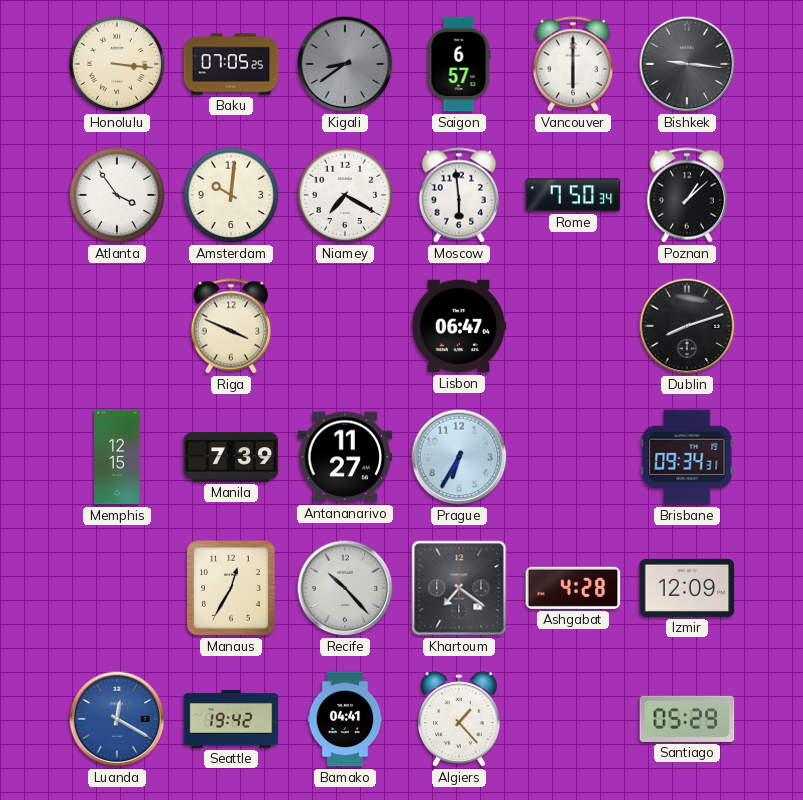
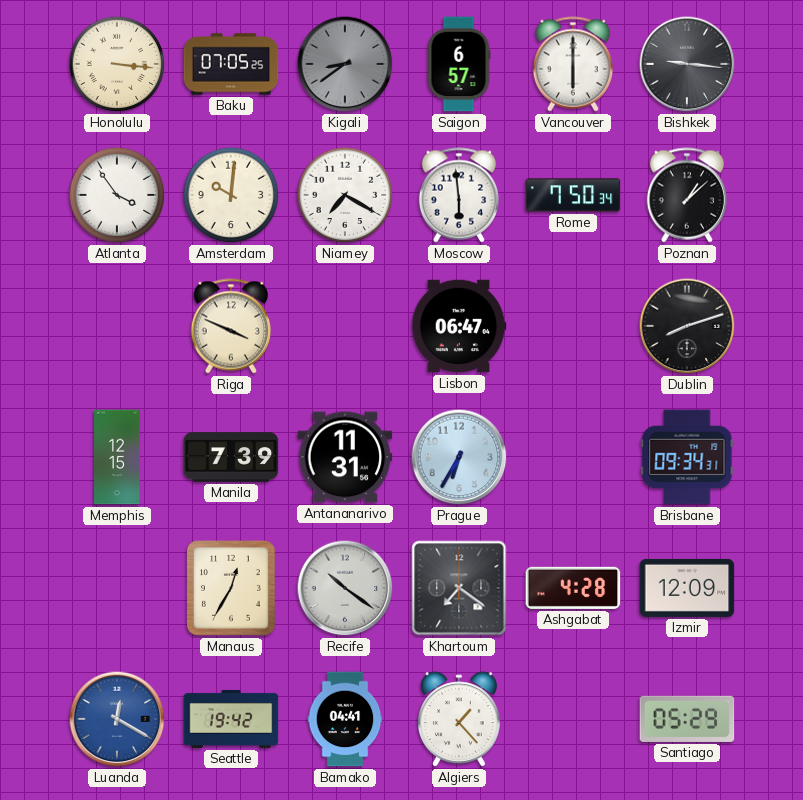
Antananarivo: 11:27 -> 11:31 (345, 457)
Recife: 10:23 -> 10:21 (345, 588)
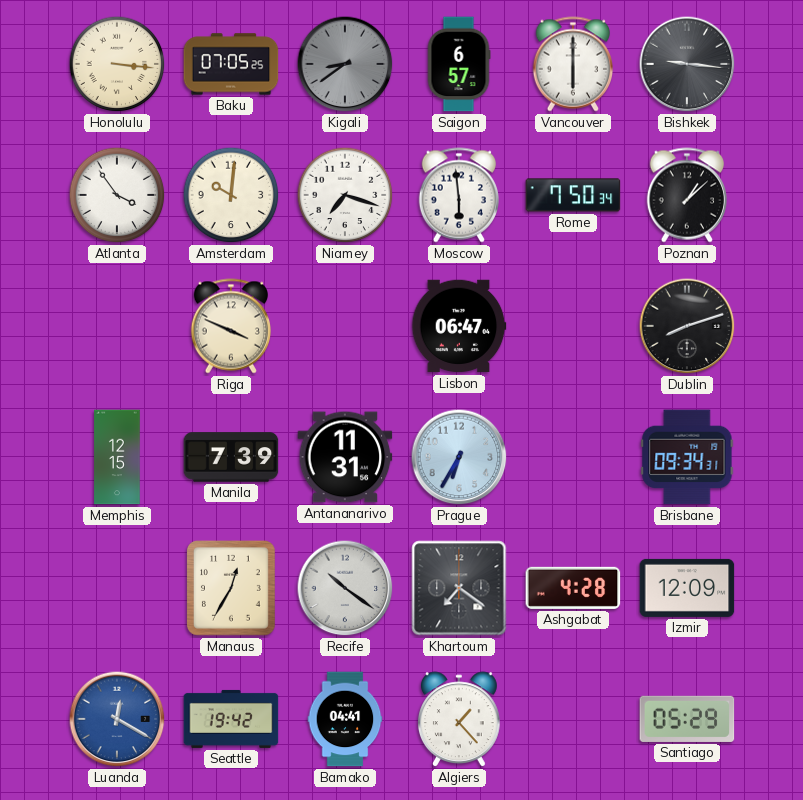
Niamey: 7:20 -> 7:18 (345, 195)
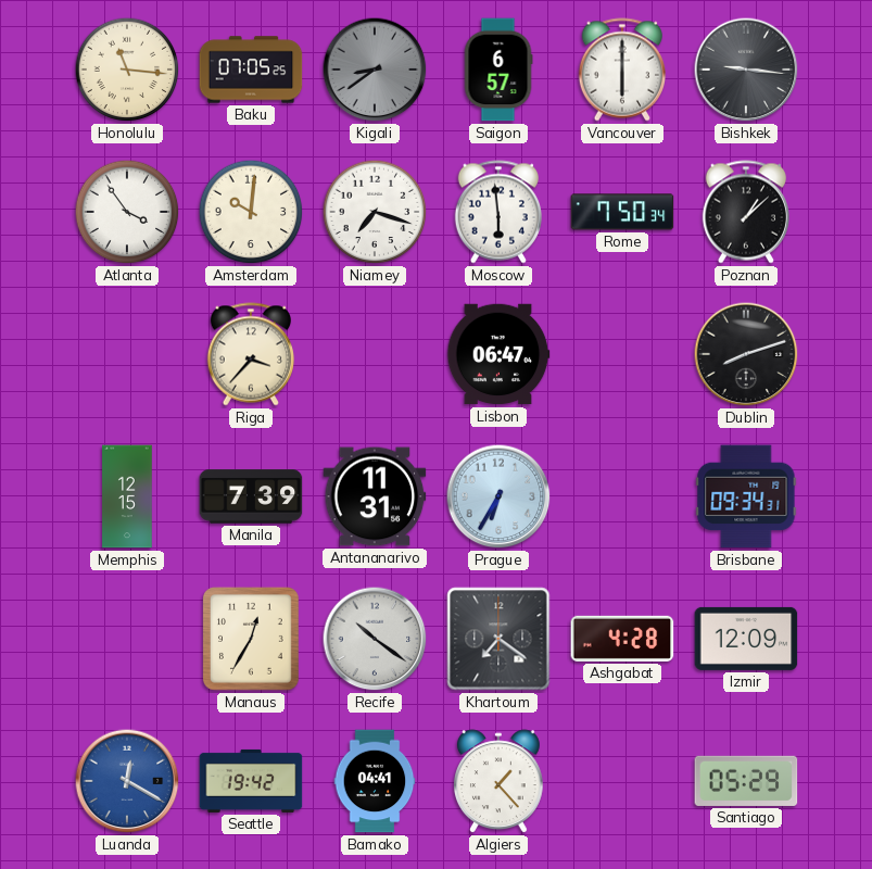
Honolulu: 3:16 -> 11:16 (127, 70)
Riga: 3:49 -> 3:37 (250, 354)
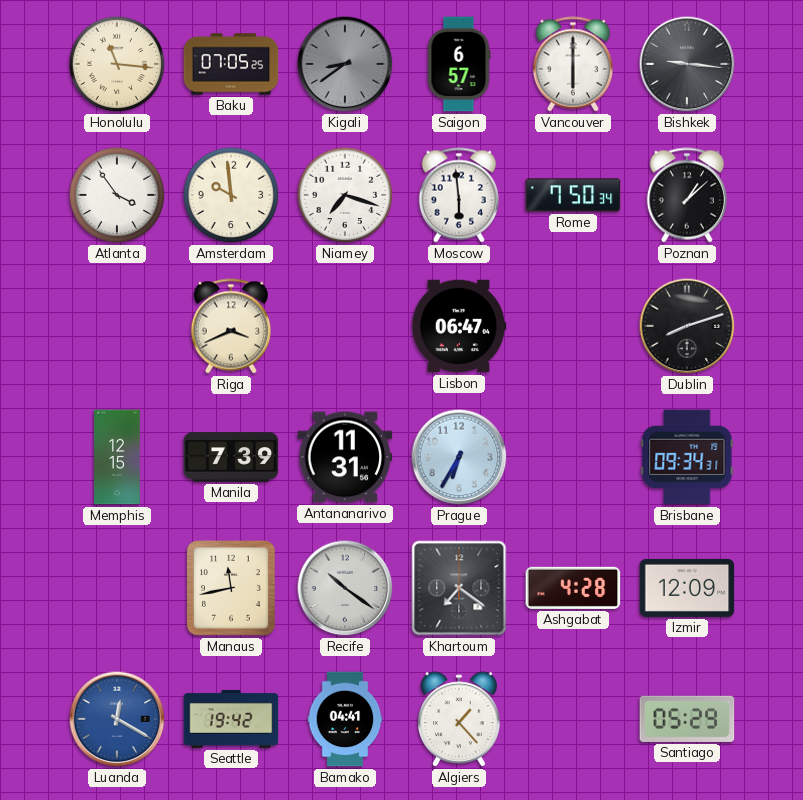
Amsterdam: 10:01 -> 9:59 (231, 195)
Riga: 3:37 -> 3:41 (230, 326)
Manaus: 12:35 -> 11:43 (232, 589)
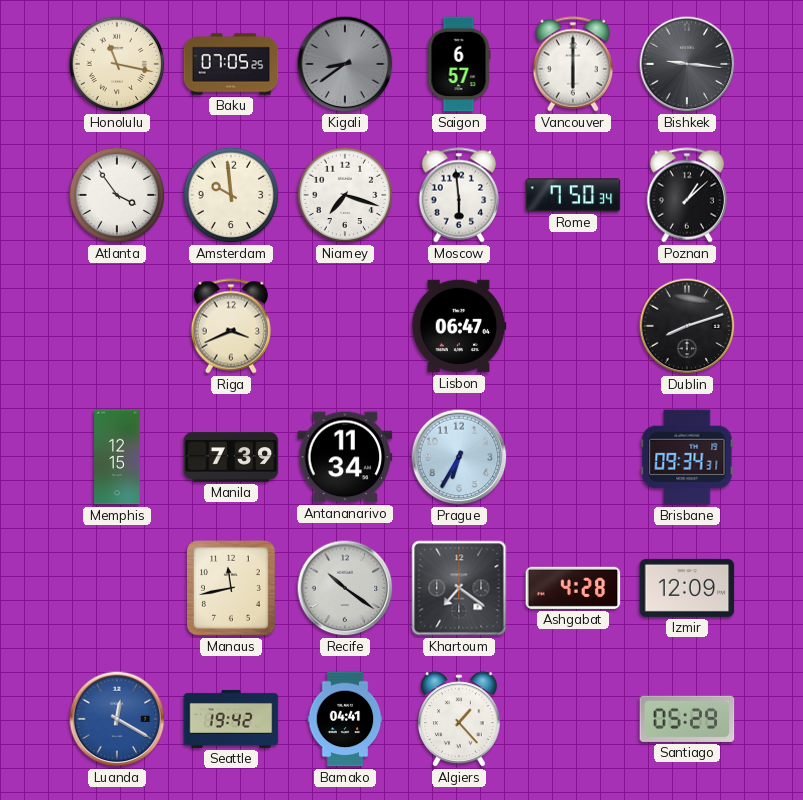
Honolulu: 11:16 -> 11:17 (117, 64)
Antananarivo: 11:31 -> 11:34 (345, 457)
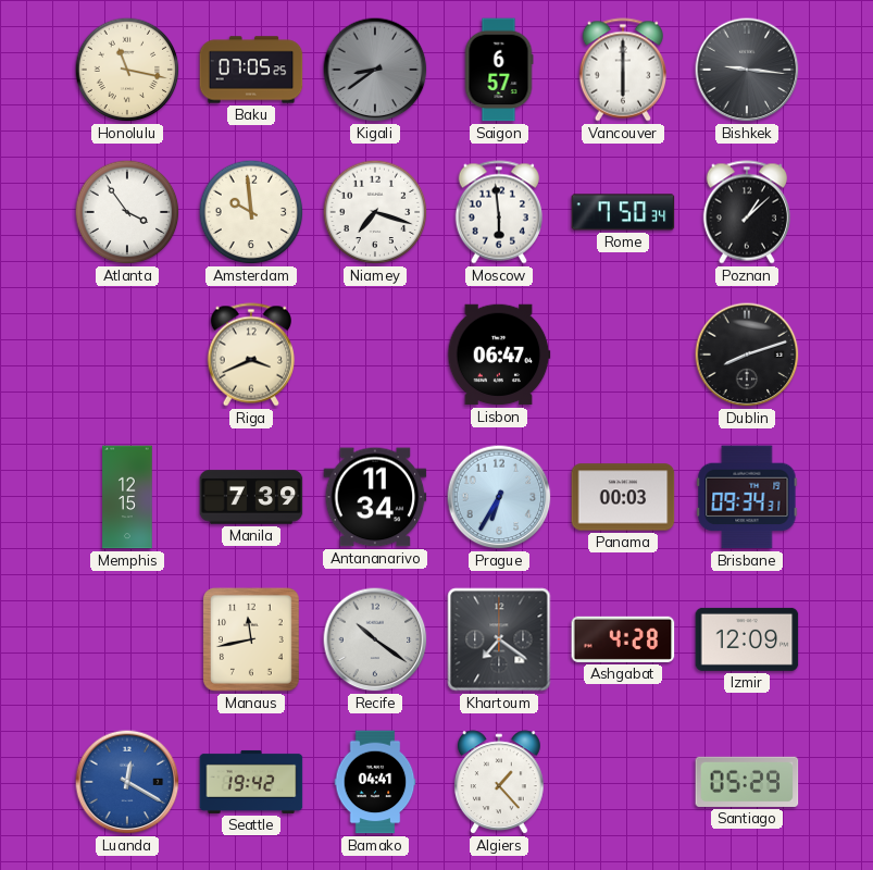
Panama: none -> 00:03 (623, 497)
